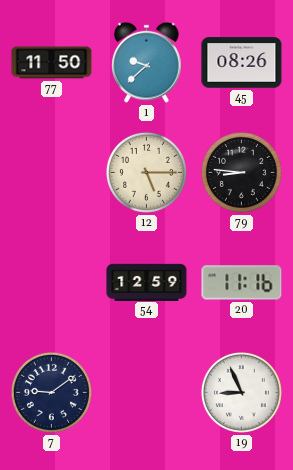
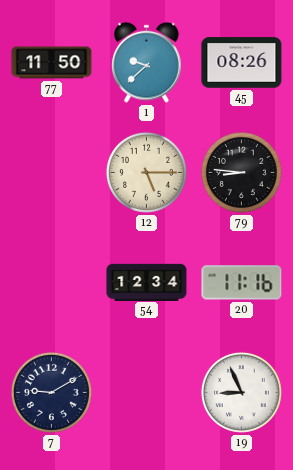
54: 12:59 -> 12:34 (147, 282)
7: 9:09 -> 9:10 (51, 392)
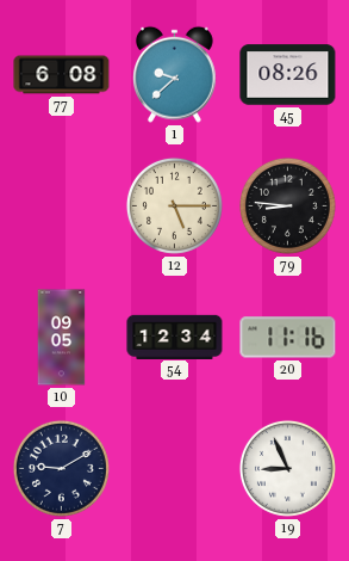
77: 11:50 -> 6:08 (62, 75)
10: none -> 09:05 (62, 338)
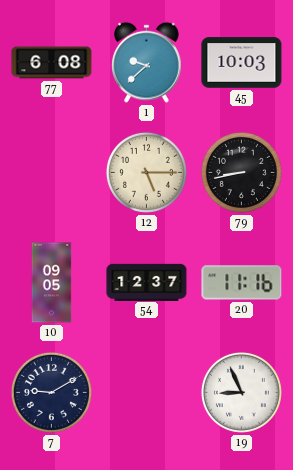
45: 08:26 -> 10:03 (242, 63)
79: 8:46 -> 8:43 (241, 172)
54: 12:34 -> 12:37 (147, 282)
